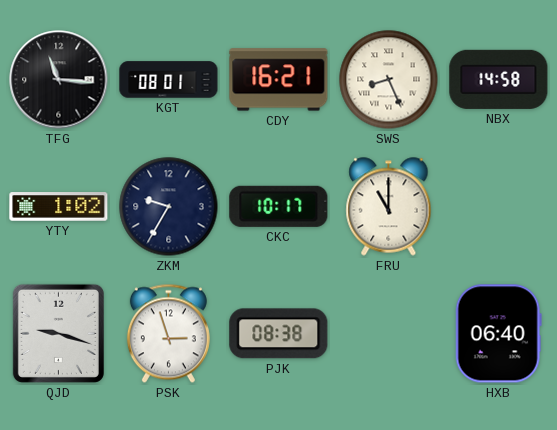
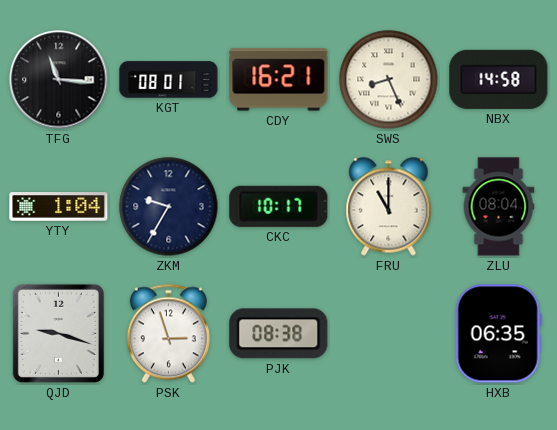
YTY: 1:02 -> 1:04 (59, 207)
ZLU: none -> 08:04 (499, 207)
HXB: 06:40 -> 06:35 (498, 334)
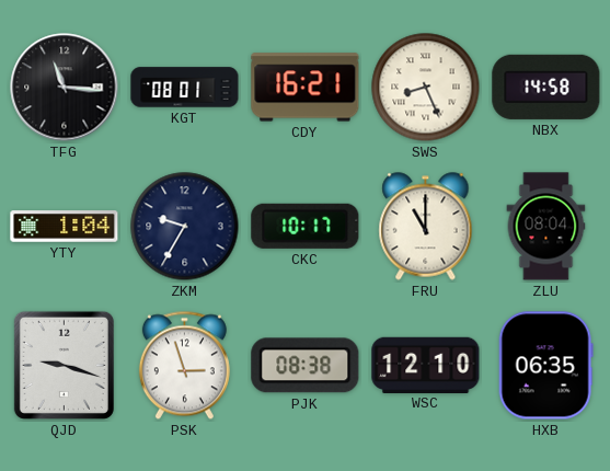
WSC: none -> 12:10 (426, 365)
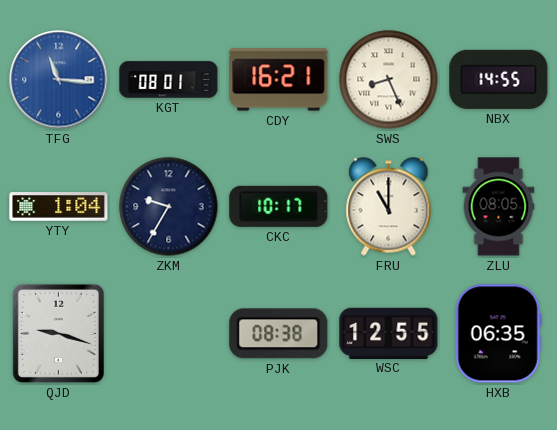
TFG dial: black -> blue (59, 80)
NBX: 14:58 -> 14:55 (499, 79)
ZLU: 08:04 -> 08:05 (499, 207)
PSK: 2:57 -> none (184, 366)
WSC: 12:10 -> 12:55 (389, 333)
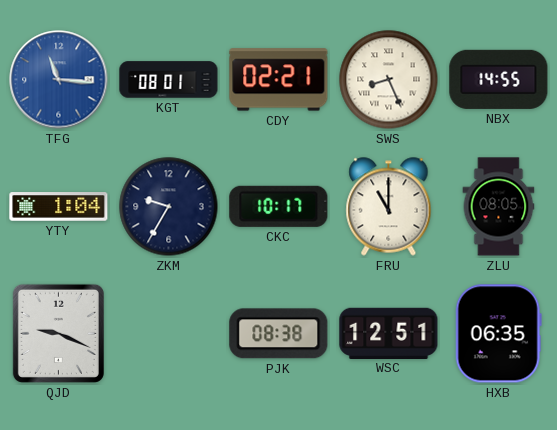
CDY: 16:21 -> 02:21 (279, 80)
QJD: 9:18 -> 9:19 (58, 333)
WSC: 12:55 -> 12:51 (389, 333)
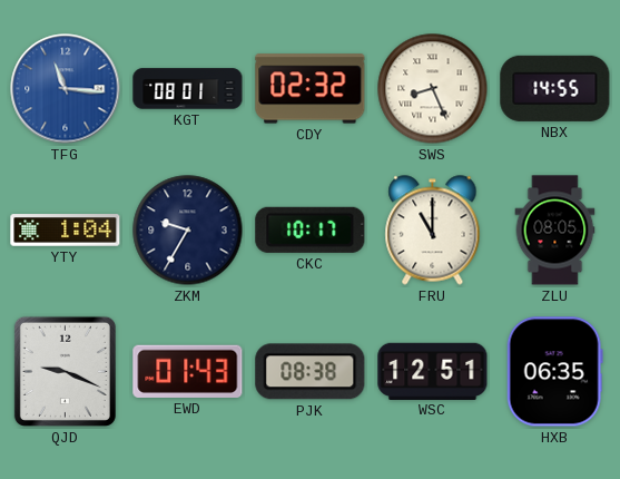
CDY: 02:21 -> 02:32 (311, 89)
EWD: none -> 01:43 (188, 371)
